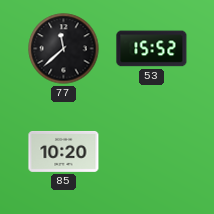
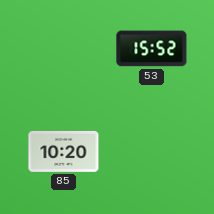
77: 11:38 -> none (64, 49)
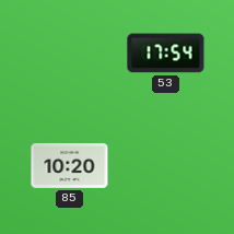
53: 15:52 -> 17:54 (166, 54)
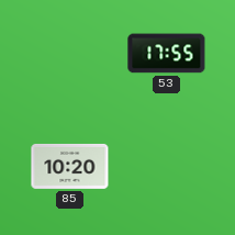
53: 17:54 -> 17:55 (167, 54)
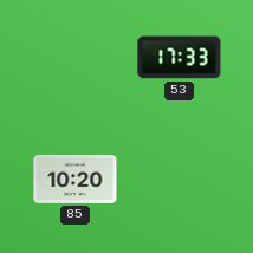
53: 17:55 -> 17:33 (180, 58)
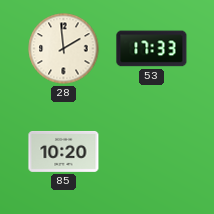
28: none -> 1:59 (64, 49)
